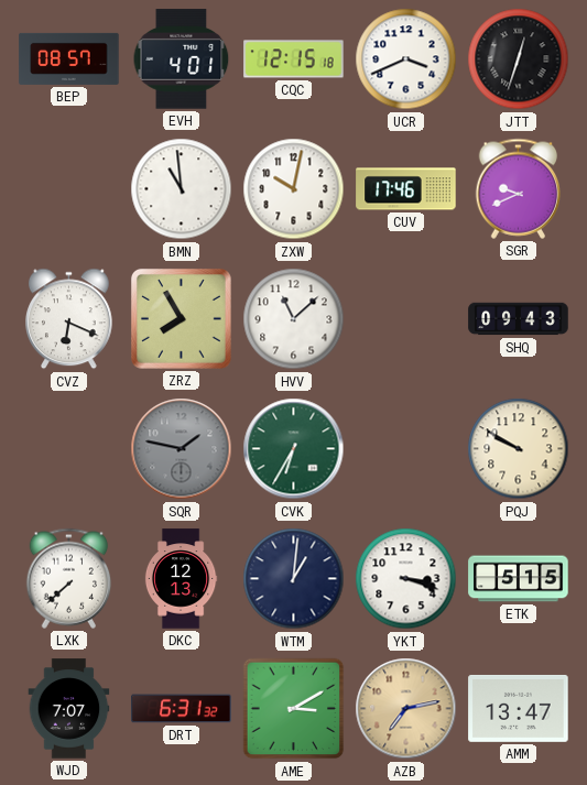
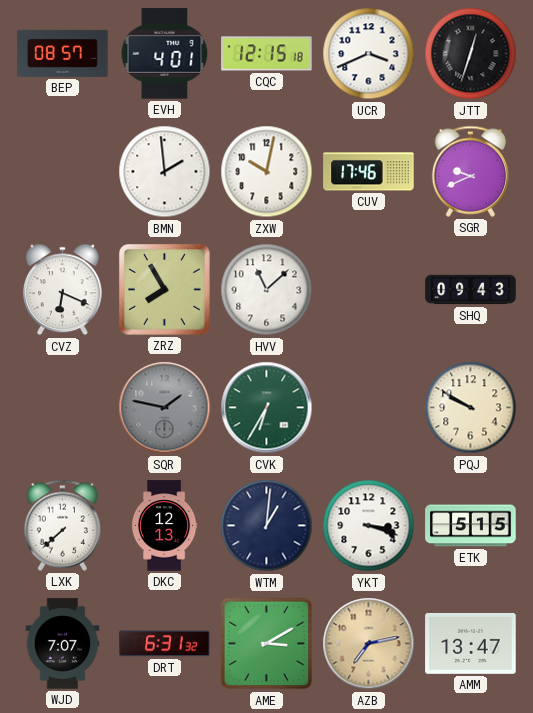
BMN: 10:59 -> 1:59 (165, 172)
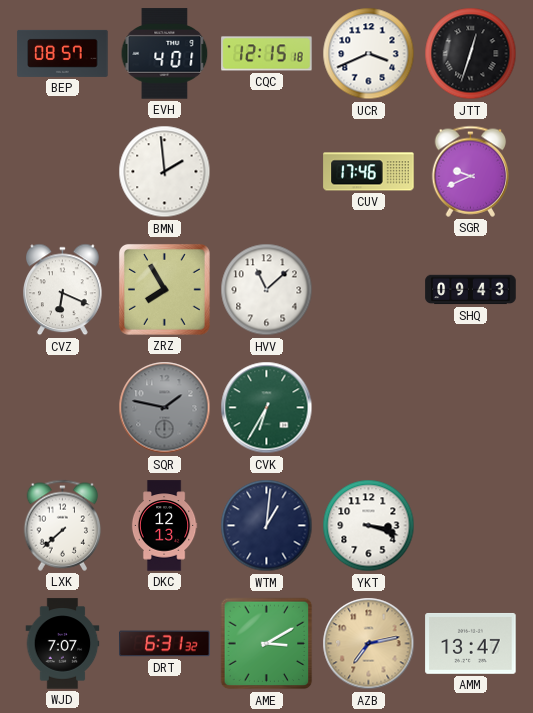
ZXW: 10:02 -> none (267, 172)
PQJ: 9:50 -> none (471, 408)
ETK: 5:15 -> none (471, 526)
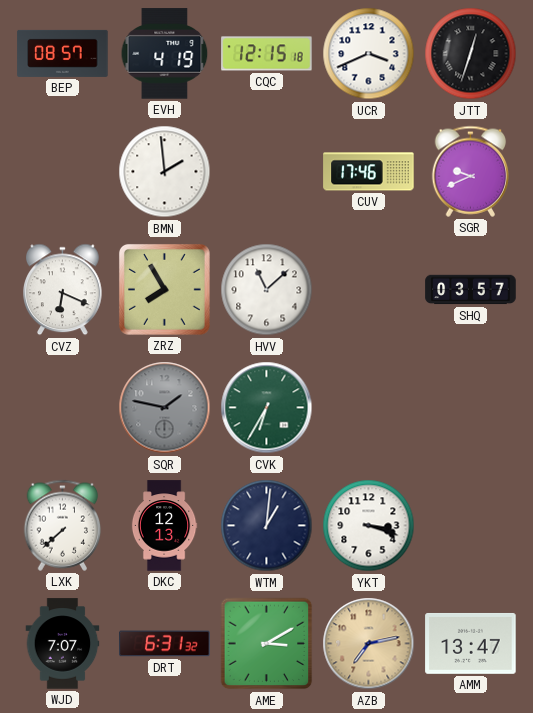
EVH: 4:01 -> 4:19 (165, 54)
SHQ: 09:43 -> 03:57 (471, 290)
